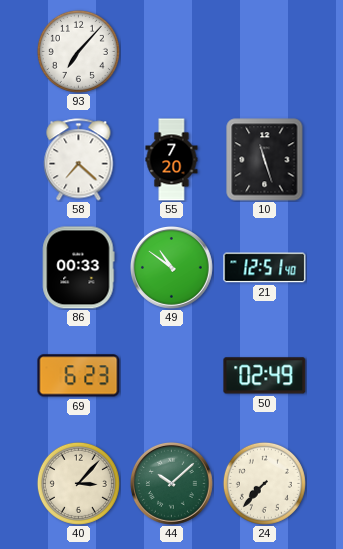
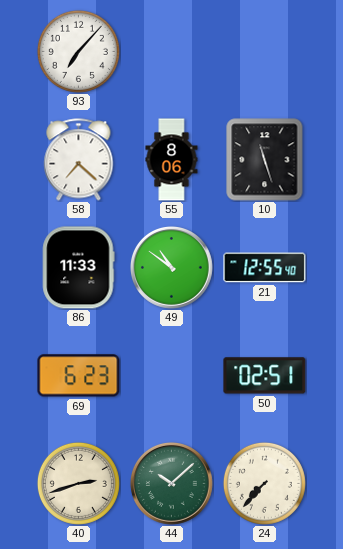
55: 7:20 -> 8:06 (172, 160)
86: 00:33 -> 11:33 (78, 268)
21: 12:51 -> 12:55 (265, 268)
50: 02:49 -> 02:51 (265, 376)
40: 3:07 -> 2:42 (78, 483)
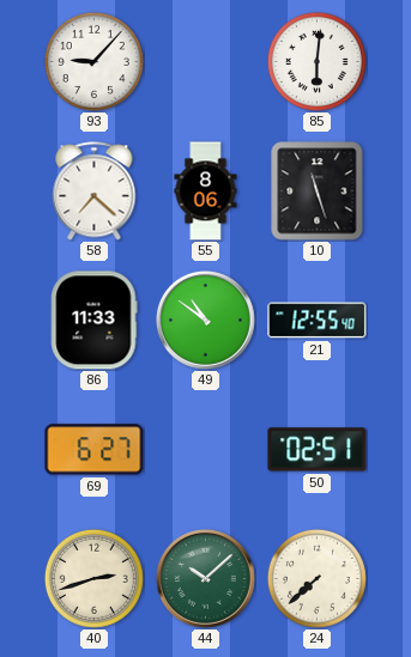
93: 7:07 -> 9:07 (93, 61)
85: none -> 6:01 (316, 61)
69: 6:23 -> 6:27 (95, 450)
24: 7:37 -> 7:38 (316, 578)
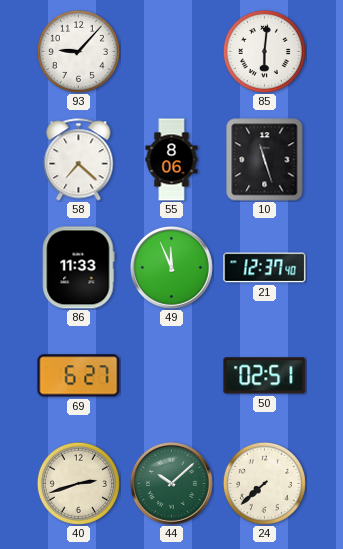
49: 10:51 -> 11:56 (172, 268)
21: 12:55 -> 12:37 (265, 268)
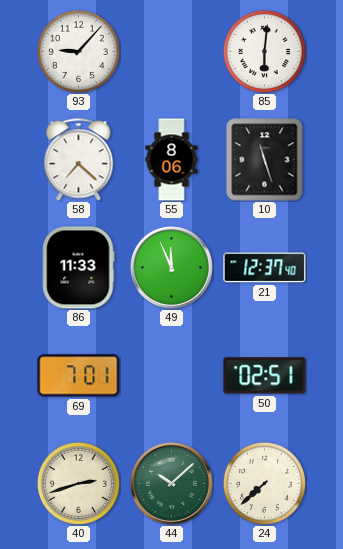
69: 6:27 -> 7:01 (79, 376)
